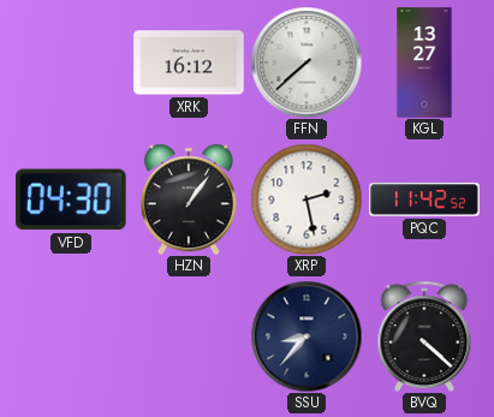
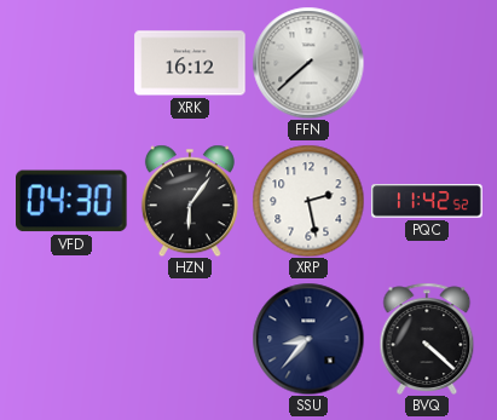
KGL: 13:27 -> none (424, 62)
HZN: 1:06 -> 6:06 (190, 201)
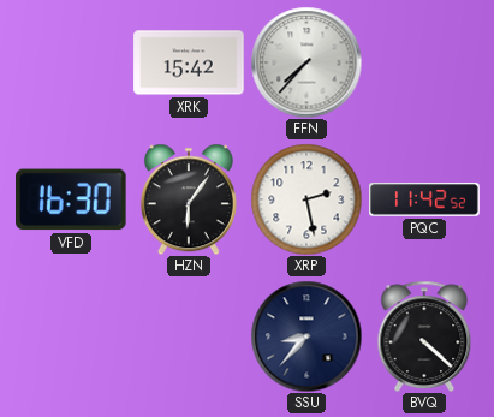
XRK: 16:12 -> 15:42 (189, 62)
FFN: 7:38 -> 7:37 (306, 62)
VFD: 04:30 -> 16:30 (72, 199)
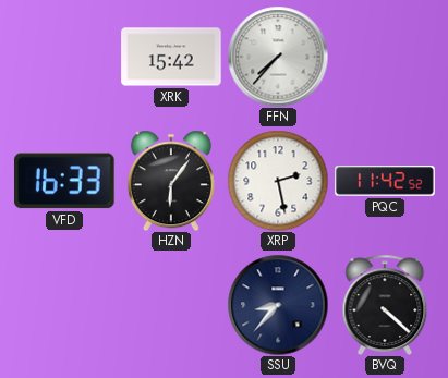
VFD: 16:30 -> 16:33 (65, 181)
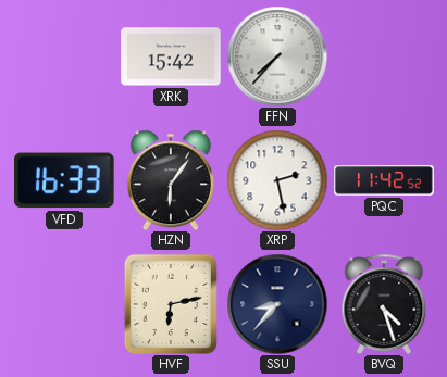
HVF: none -> 6:13 (171, 304)
BVQ: 4:22 -> 4:27 (384, 304)
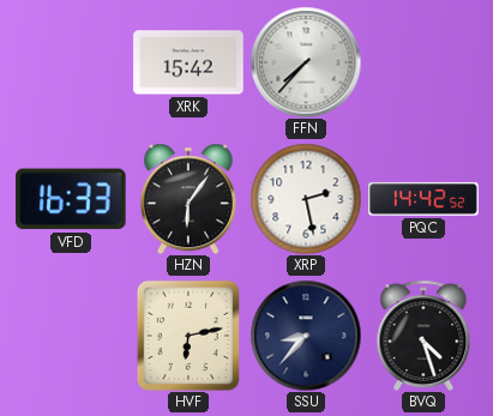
PQC: 11:42 -> 14:42 (423, 199)
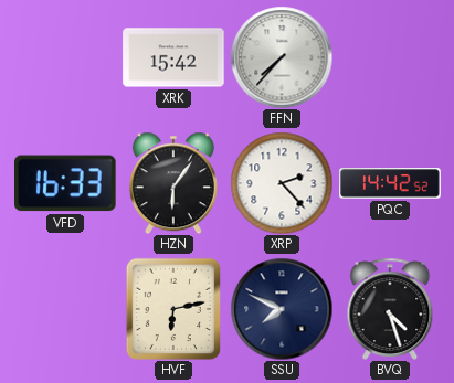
XRP: 2:28 -> 2:23 (282, 183)
SSU: 8:37 -> 7:49 (282, 309)
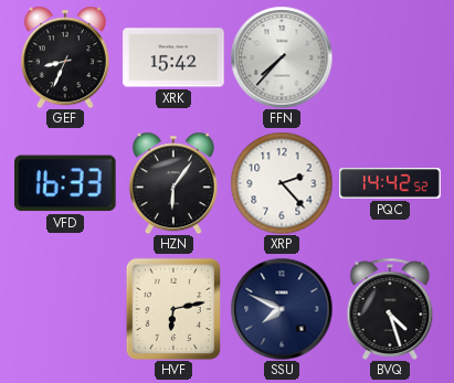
GEF: none -> 8:34 (65, 57)
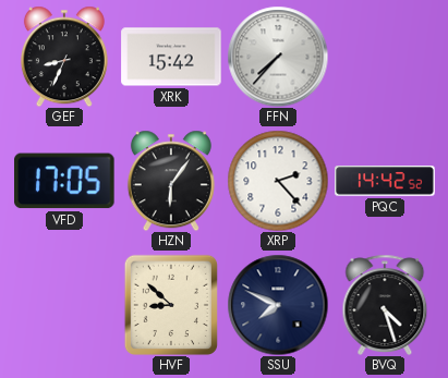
VFD: 16:33 -> 17:05 (65, 181)
HVF: 6:13 -> 8:52 (171, 305)
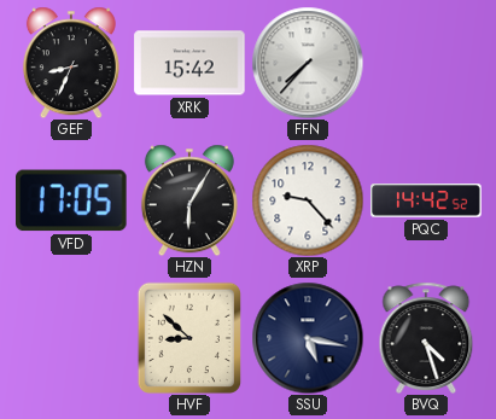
HZN: 6:06 -> 6:05 (189, 200)
XRP: 2:23 -> 9:23 (308, 200)
SSU: 7:49 -> 5:17 (308, 338)
